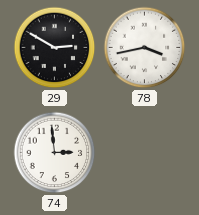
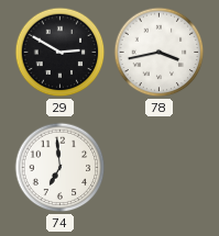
74: 2:59 -> 6:59 (61, 168)
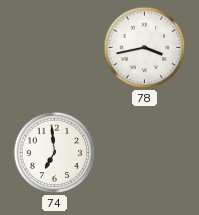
29: 2:50 -> none (61, 53)
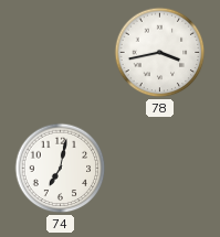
74: 6:59 -> 7:02 (61, 169)
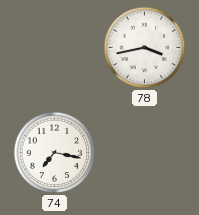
74: 7:02 -> 7:17 (55, 153)
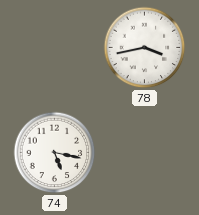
74: 7:17 -> 5:17 (55, 153)
